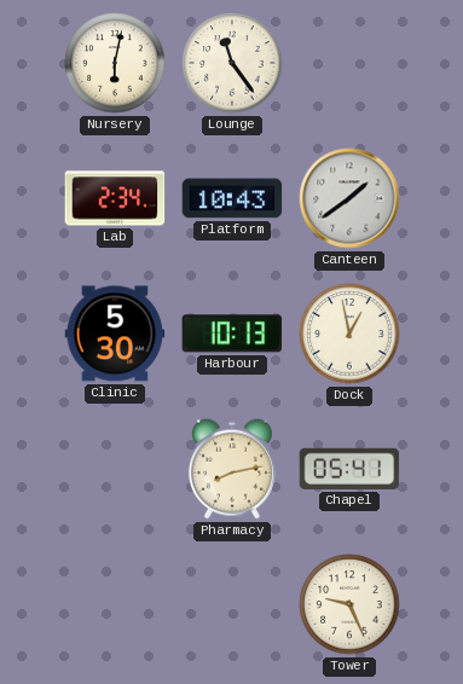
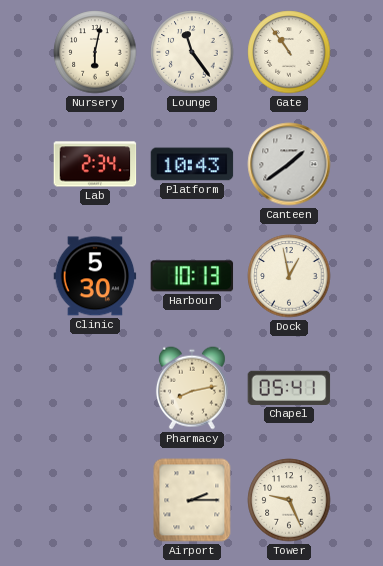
Gate: none -> 10:54 (289, 52)
Airport: none -> 2:15 (192, 500)
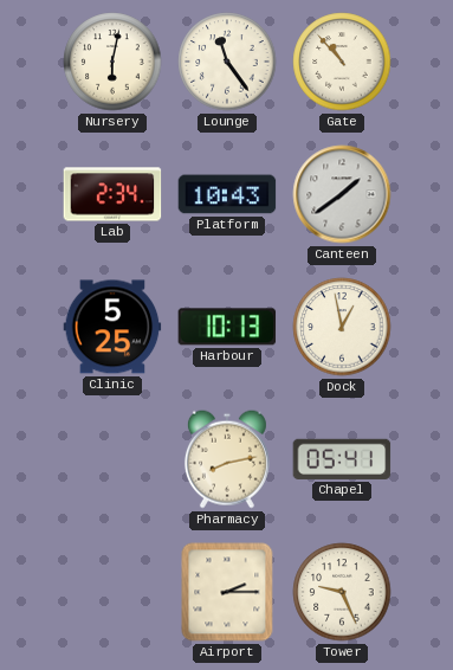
Gate: 10:54 -> 10:53 (342, 62)
Clinic: 5:30 -> 5:25 (112, 327)
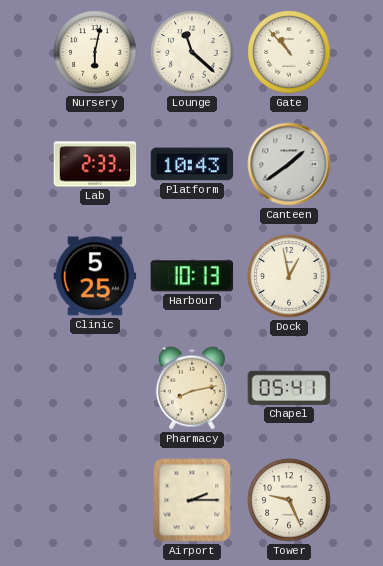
Lounge: 11:24 -> 11:22 (192, 52)
Lab: 2:34 -> 2:33 (95, 164)
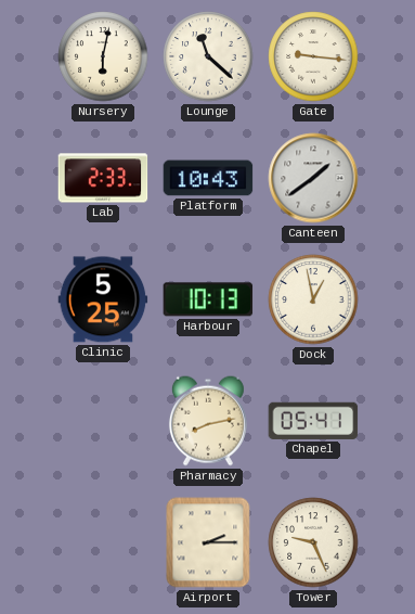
Gate: 10:53 -> 9:16 (313, 56)
